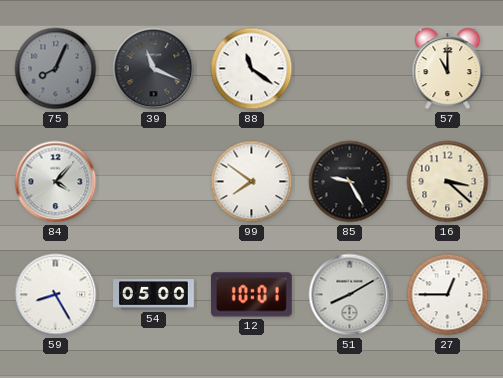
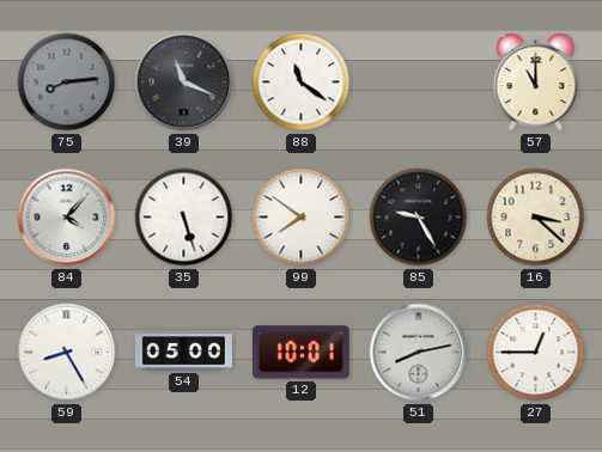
75: 8:04 -> 8:14 (67, 83)
35: none -> 5:27 (184, 218)
51: 8:10 -> 8:13 (419, 353)
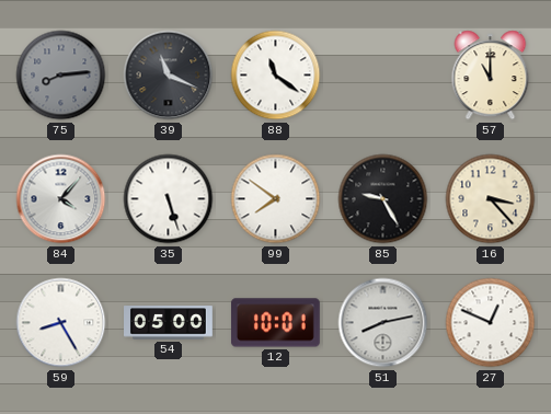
16: 3:22 -> 3:23 (491, 199)
27: 12:45 -> 12:49 (491, 323)
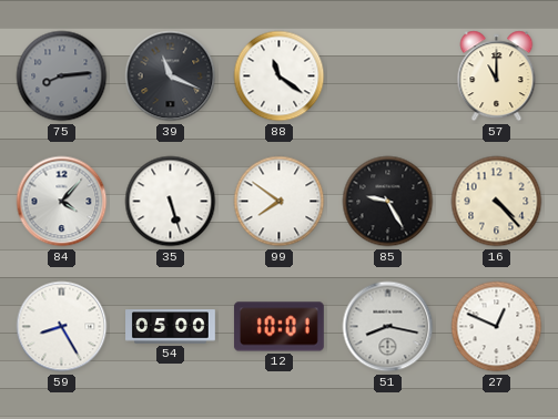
16: 3:23 -> 4:23 (497, 202)
51: 8:13 -> 8:17 (388, 327)
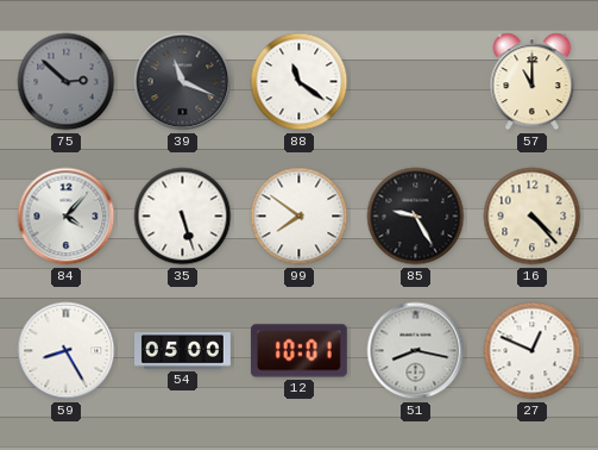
75: 8:14 -> 2:52 (67, 82)
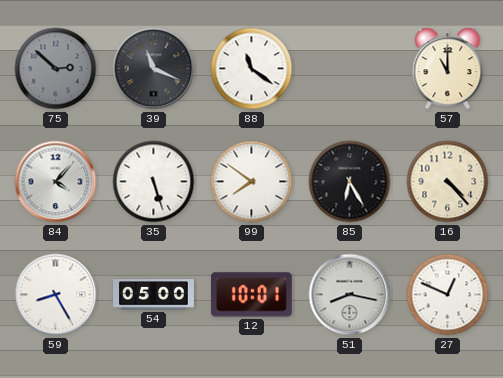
85: 9:25 -> 6:25 (350, 182)
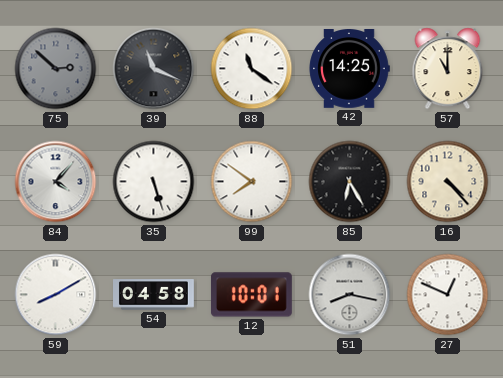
42: none -> 14:25 (349, 69)
59: 8:25 -> 8:10 (56, 295)
54: 05:00 -> 04:58 (154, 295)
